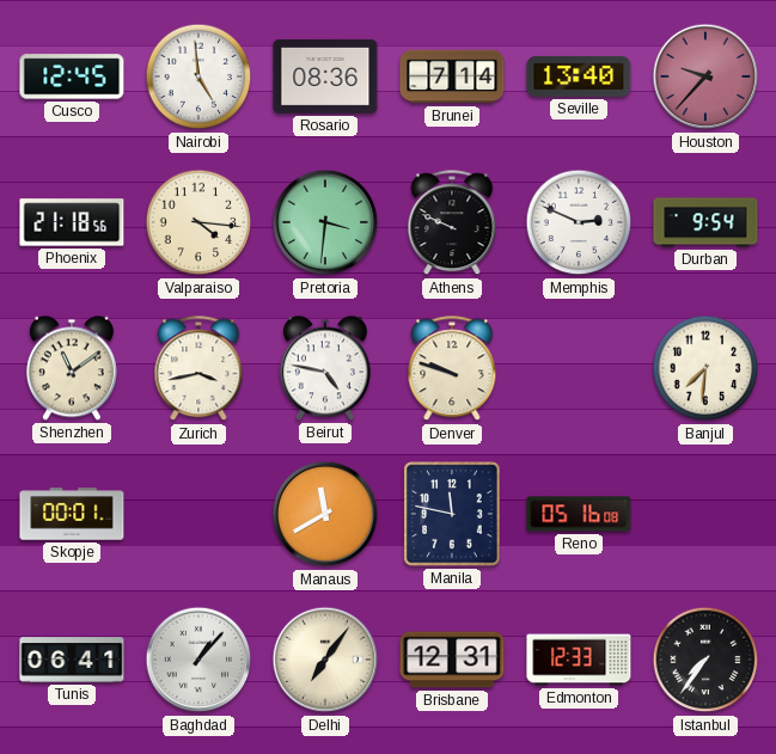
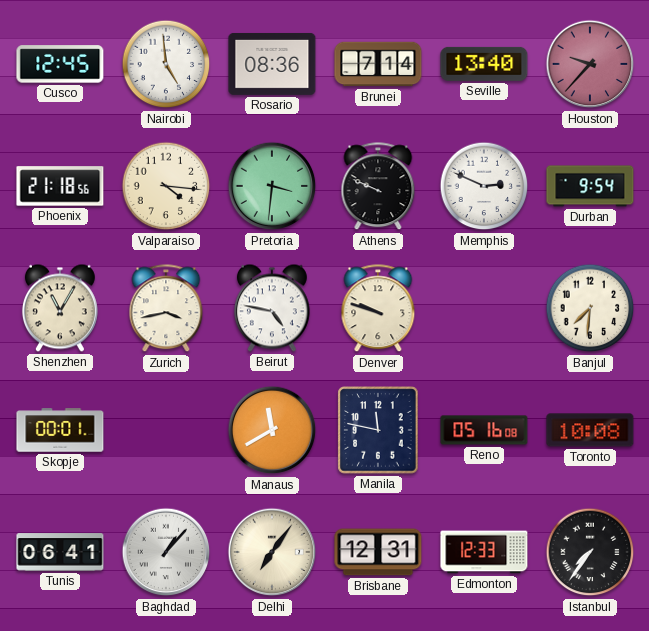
Shenzhen: 11:09 -> 11:05 (60, 308)
Toronto: none -> 10:08 (590, 430)
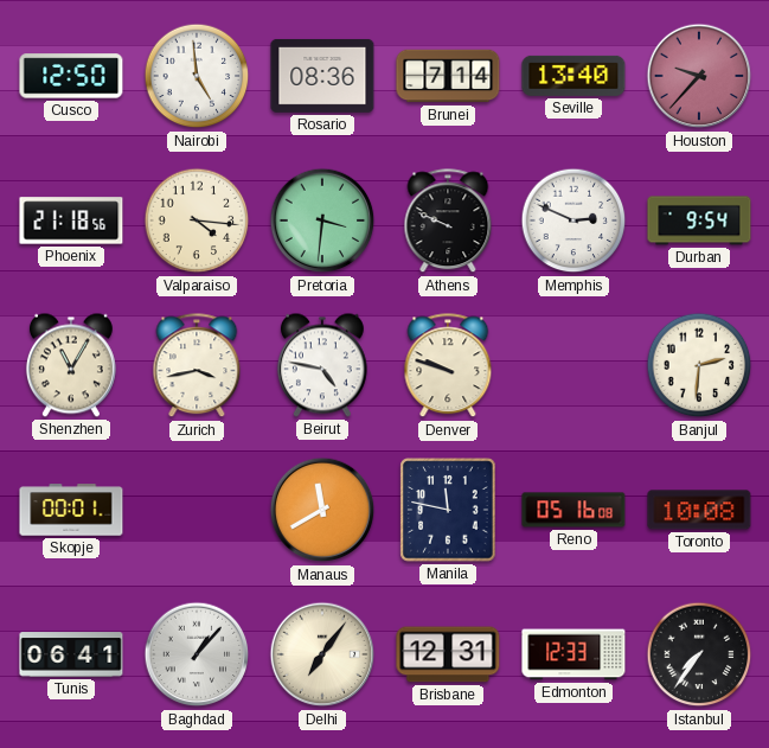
Cusco: 12:45 -> 12:50 (71, 76)
Banjul: 7:31 -> 2:31 (699, 365)
